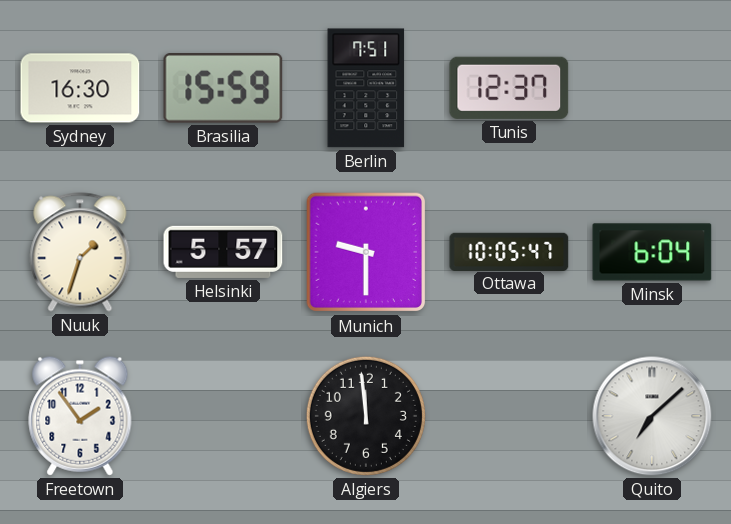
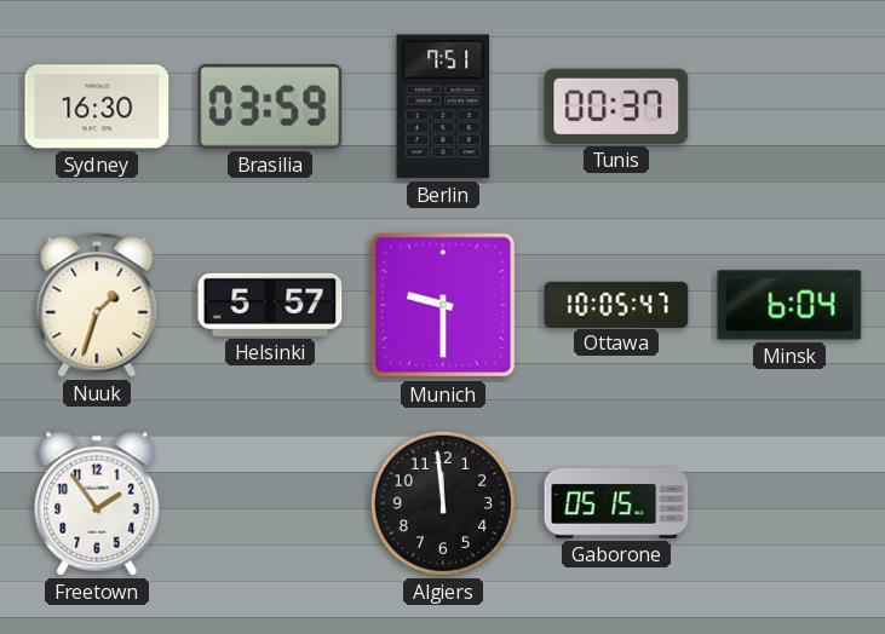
Brasilia: 15:59 -> 03:59 (270, 108)
Tunis: 12:37 -> 00:37 (616, 106)
Gaborone: none -> 05:15 (616, 503)
Quito: 7:08 -> none (652, 416)
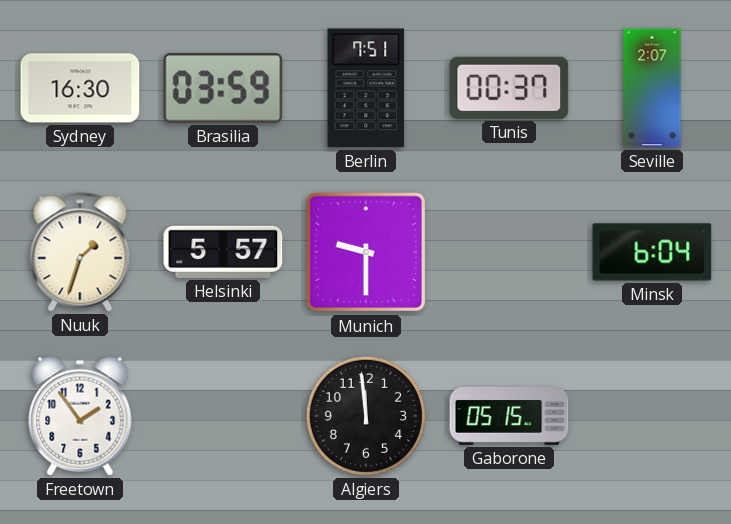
Seville: none -> 2:07 (652, 88)
Ottawa: 10:05 -> none (616, 304)
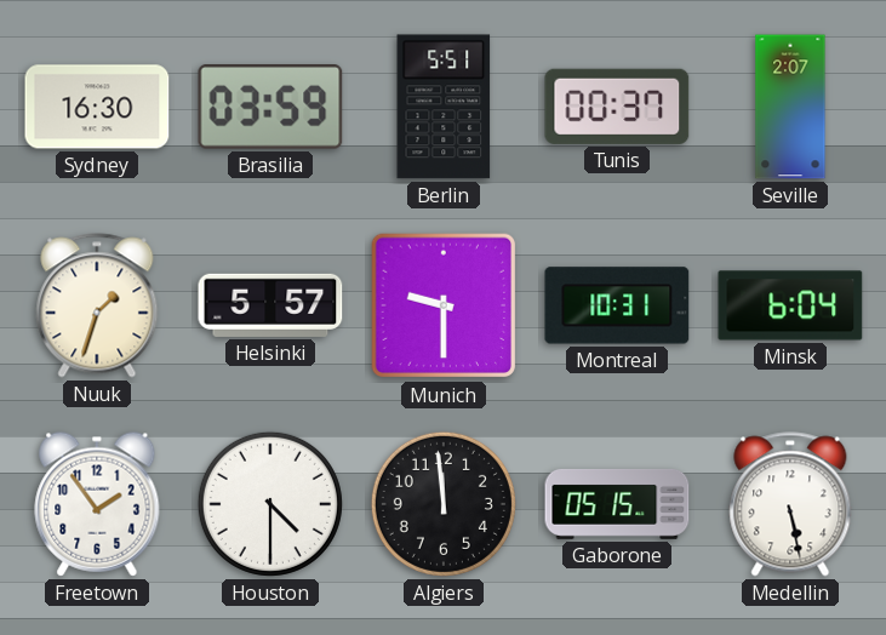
Berlin: 7:51 -> 5:51 (444, 107)
Montreal: none -> 10:31 (617, 305)
Houston: none -> 4:30 (270, 504)
Medellin: none -> 5:28 (790, 504)
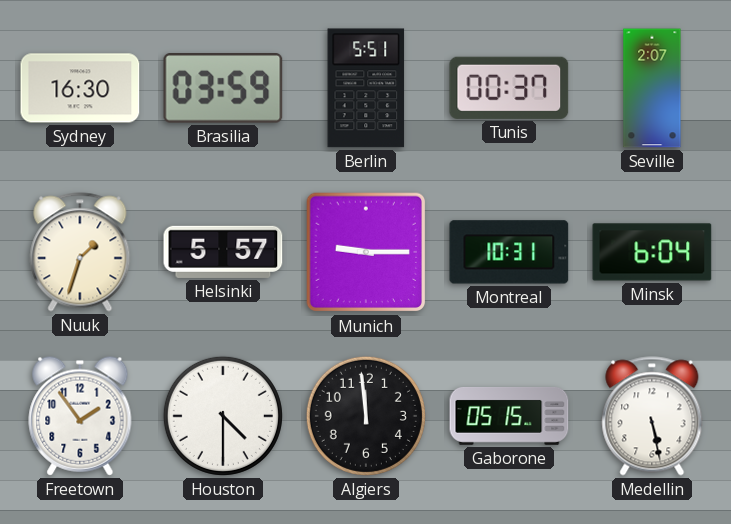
Munich: 9:30 -> 9:15 (366, 252)
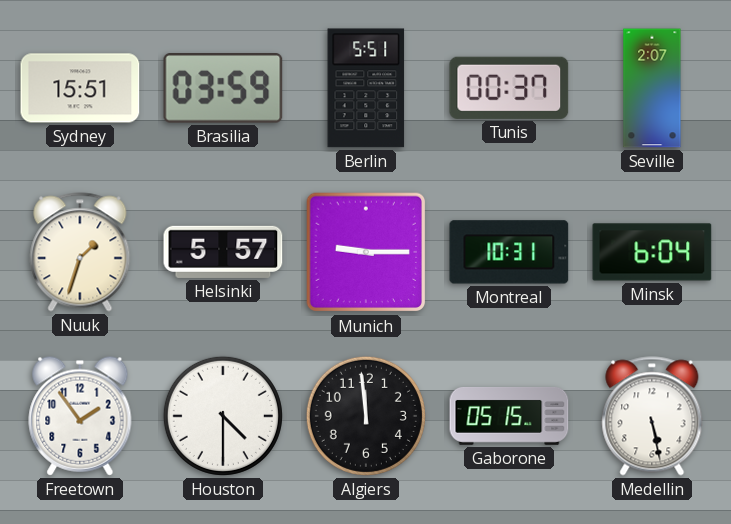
Sydney: 16:30 -> 15:51 (80, 88)
